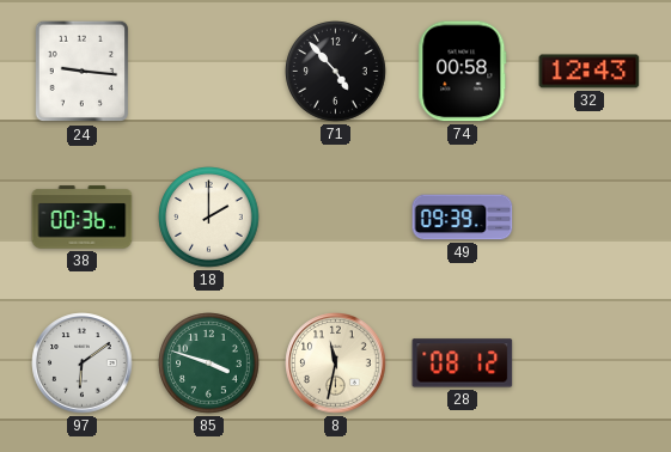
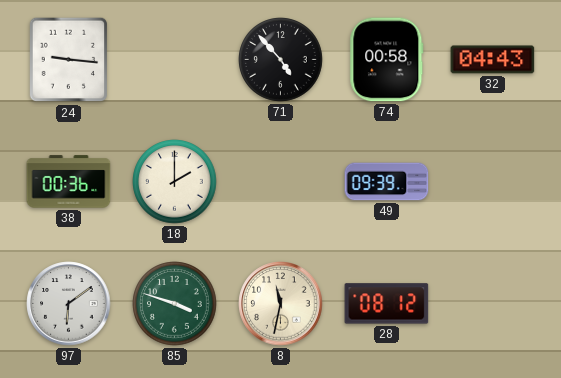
32: 12:43 -> 04:43 (493, 60)
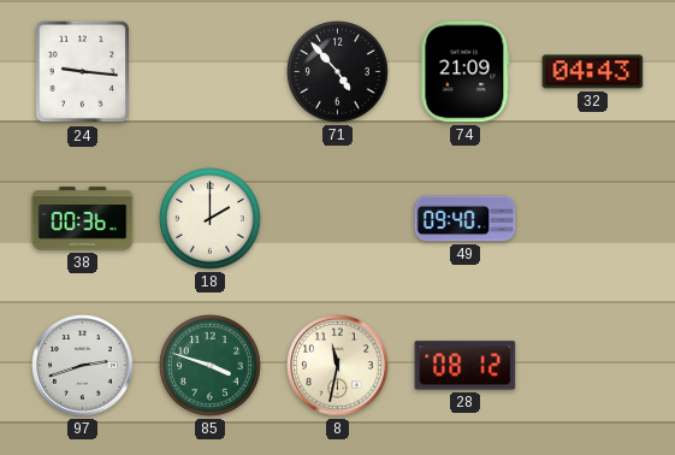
74: 00:58 -> 21:09 (466, 72)
49: 09:39 -> 09:40 (466, 219)
97: 6:09 -> 2:42 (83, 366)
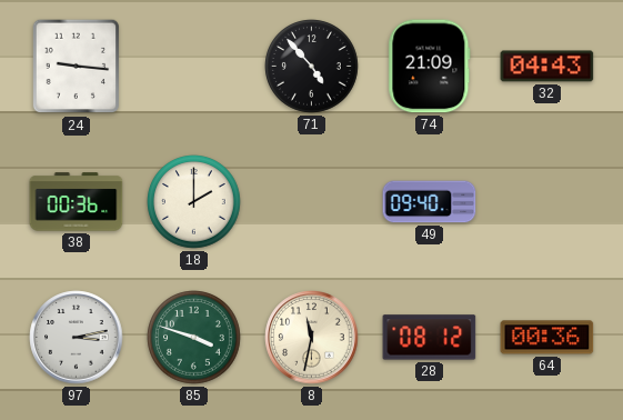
97: 2:42 -> 3:13 (77, 338)
64: none -> 00:36 (547, 338)
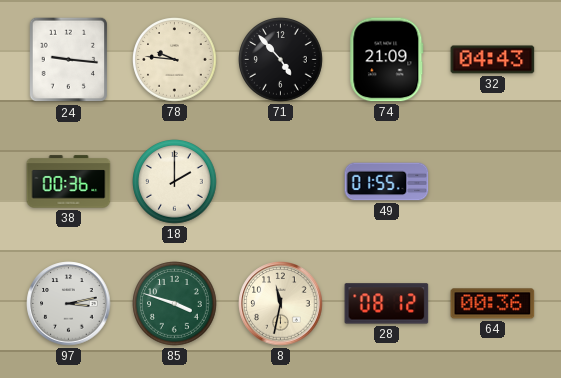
78: none -> 9:46 (175, 60)
49: 09:40 -> 01:55 (387, 182)
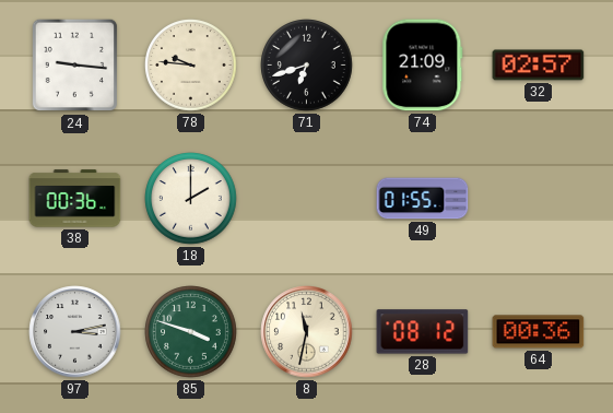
71: 4:53 -> 6:42 (307, 66)
32: 04:43 -> 02:57 (539, 66)
